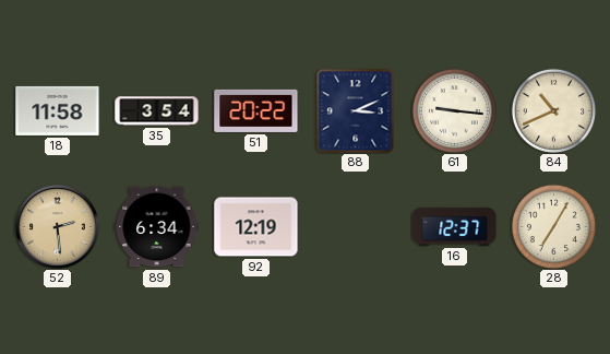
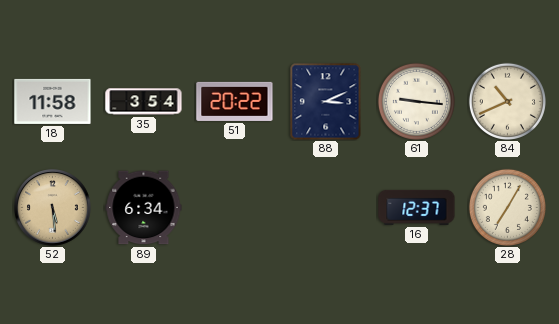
52: 2:29 -> 5:29 (53, 208)
92: 12:19 -> none (256, 227)
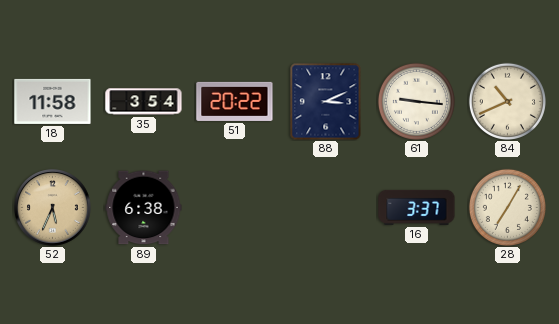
52: 5:29 -> 5:34 (53, 208)
89: 6:34 -> 6:38 (144, 208)
16: 12:37 -> 3:37 (417, 207)
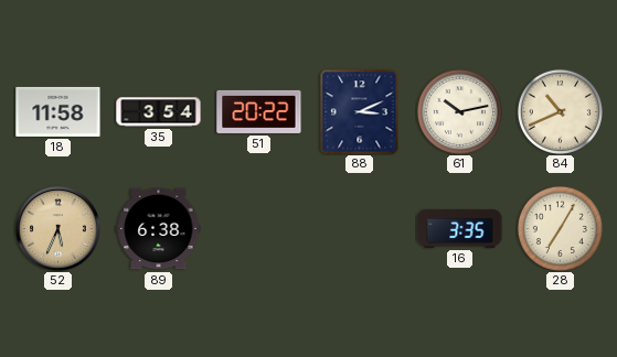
61: 9:16 -> 10:13 (459, 111)
16: 3:37 -> 3:35 (460, 228)
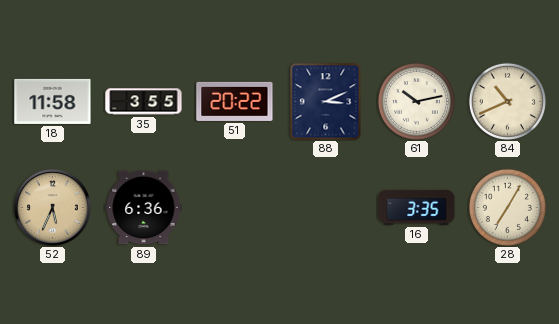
35: 3:54 -> 3:55 (144, 102)
89: 6:38 -> 6:36 (144, 208)
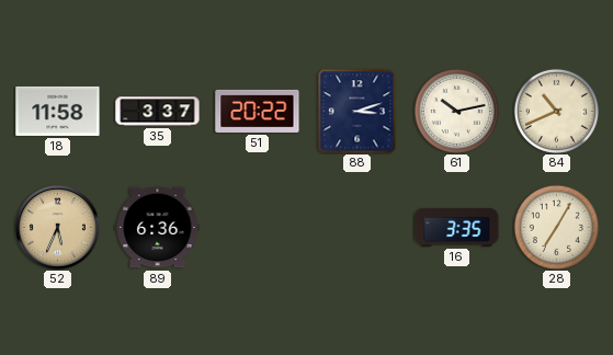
35: 3:55 -> 3:37 (158, 112)
88: 3:11 -> 3:12 (357, 111)
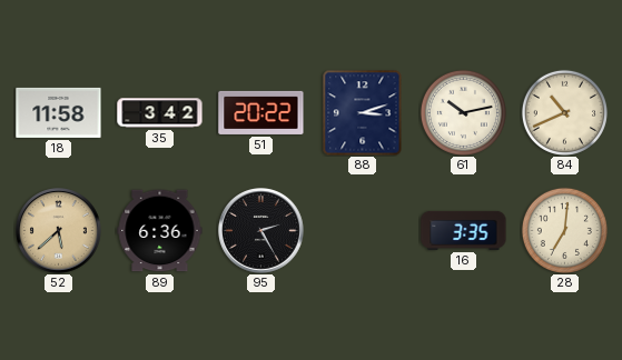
35: 3:37 -> 3:42 (160, 113)
52: 5:34 -> 5:38 (59, 231)
95: none -> 2:25 (261, 231)
28: 7:05 -> 7:01 (564, 230)
